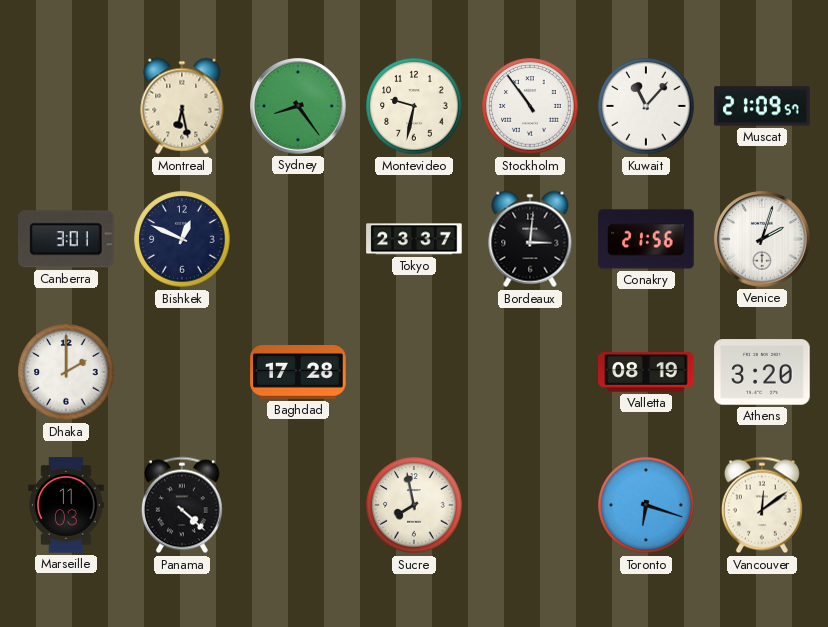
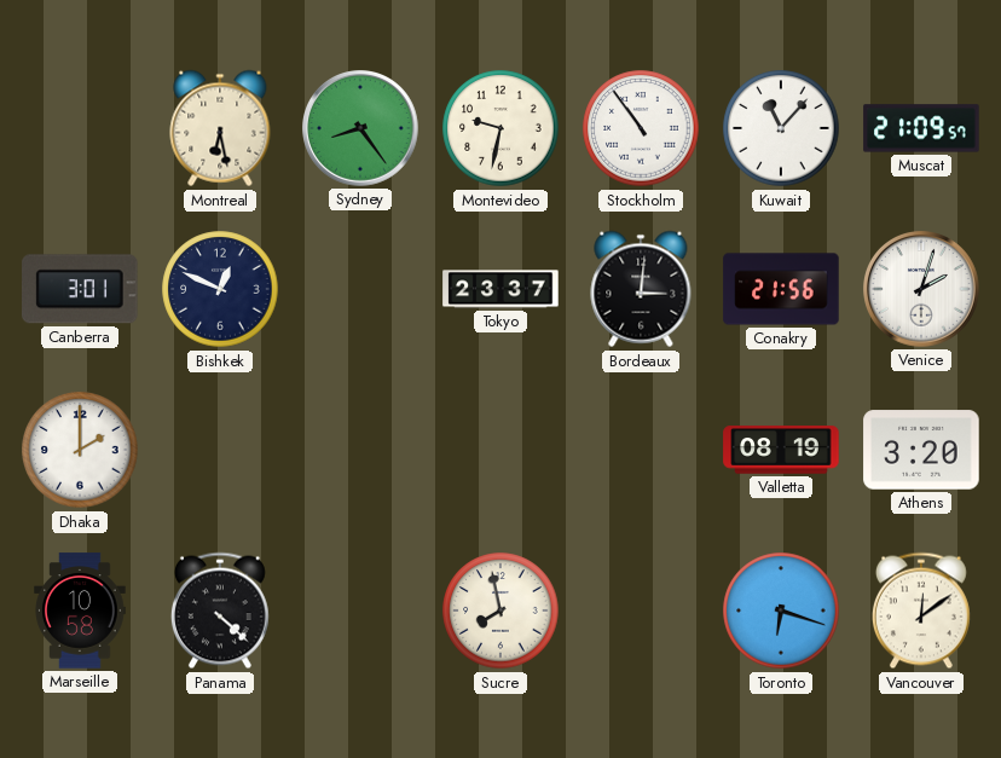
Baghdad: 17:28 -> none (298, 373)
Marseille: 11:03 -> 10:58 (80, 611)
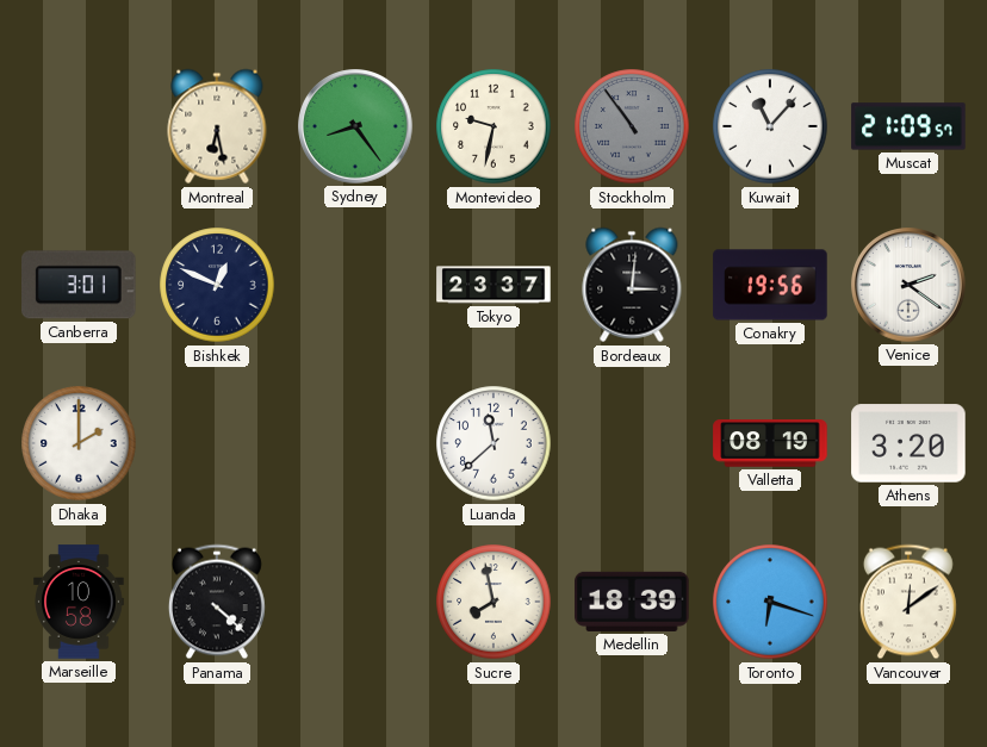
Stockholm dial: white -> grey (632, 126)
Conakry: 21:56 -> 19:56 (770, 285)
Venice: 2:03 -> 2:21 (908, 285)
Luanda: none -> 11:38 (493, 443)
Medellin: none -> 18:39 (632, 602)
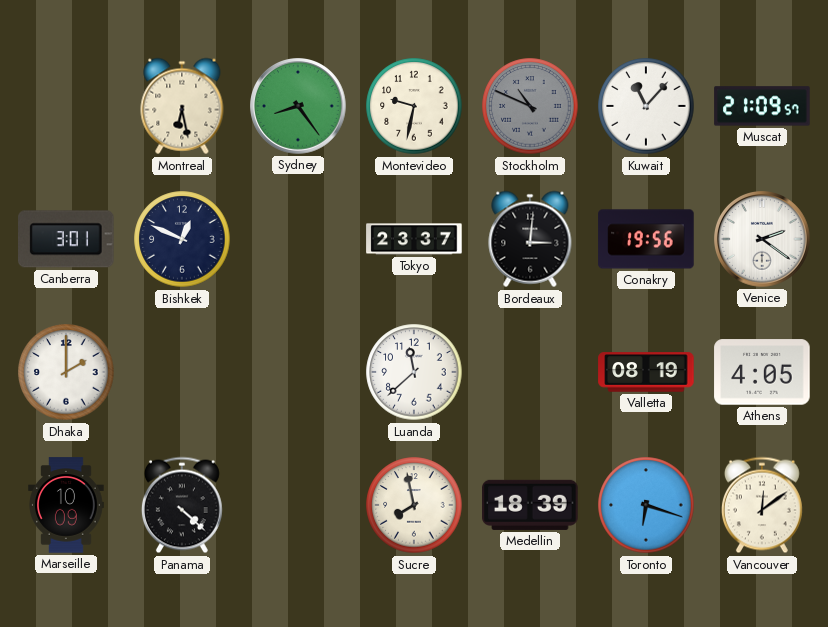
Stockholm: 10:54 -> 10:49 (530, 106)
Athens: 3:20 -> 4:05 (762, 372)
Marseille: 10:58 -> 10:09 (66, 505)
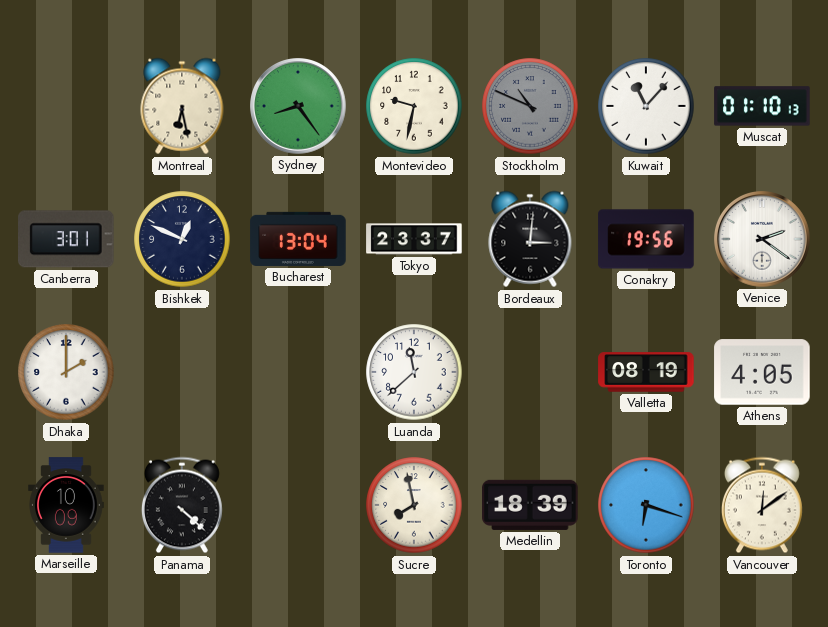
Muscat: 21:09 -> 01:10 (762, 106)
Bucharest: none -> 13:04 (298, 239)
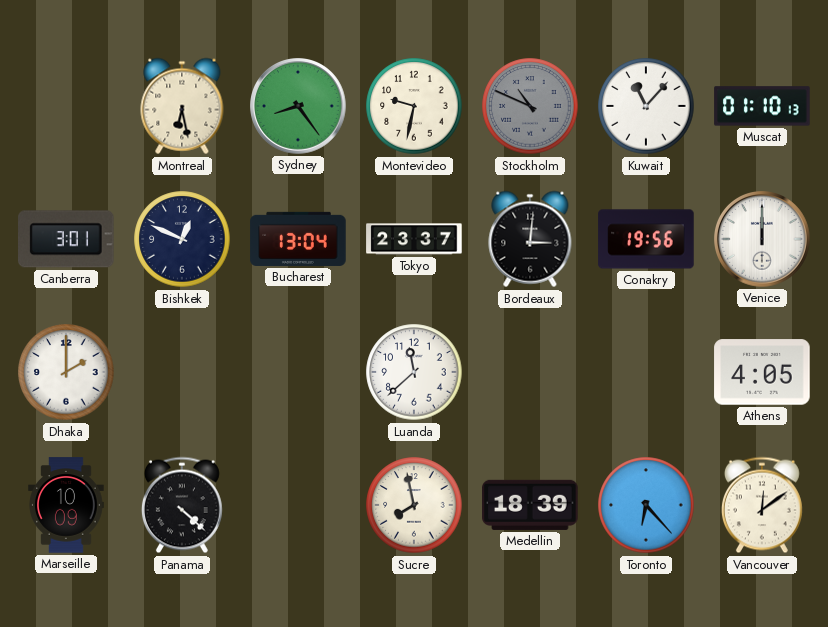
Venice: 2:21 -> 12:00 (762, 239)
Valletta: 08:19 -> none (646, 372)
Toronto: 6:18 -> 6:23 (646, 505)
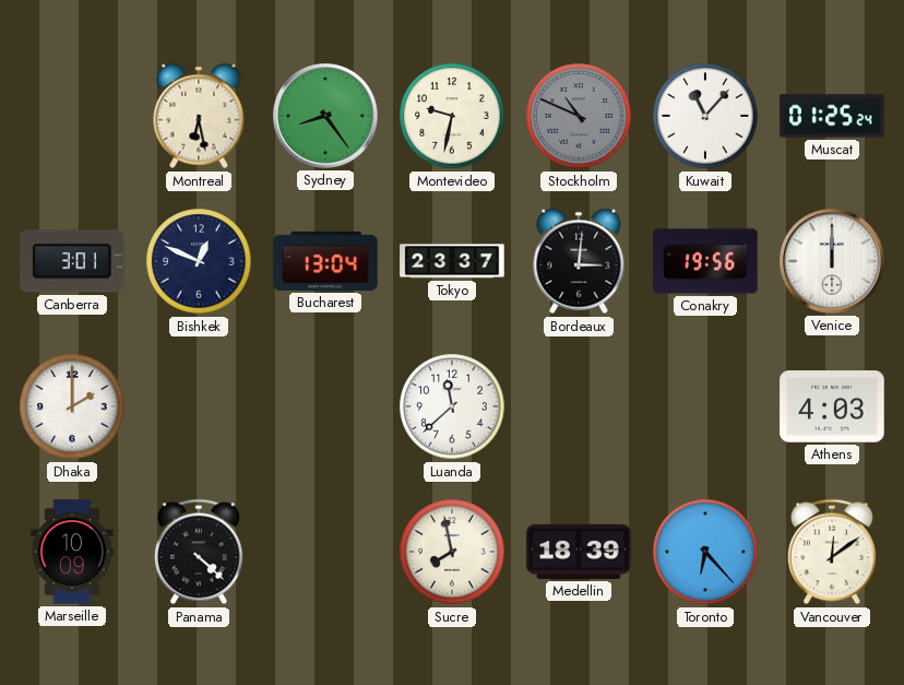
Muscat: 01:10 -> 01:25 (832, 116)
Athens: 4:05 -> 4:03 (832, 406)
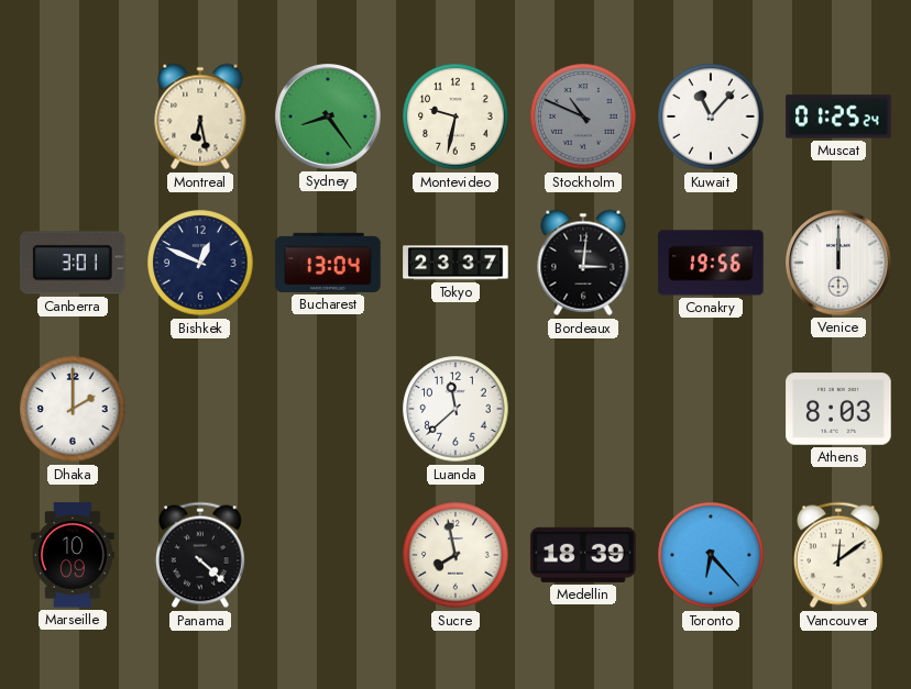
Athens: 4:03 -> 8:03 (838, 409)
